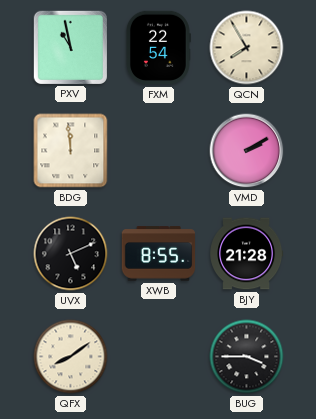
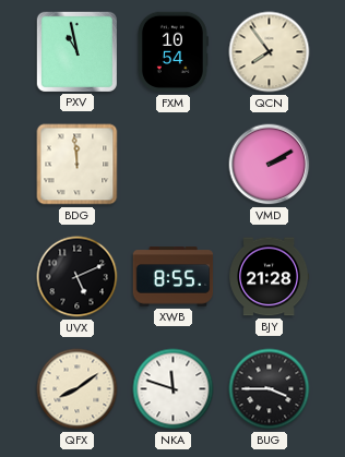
FXM: 22:54 -> 10:54 (172, 52)
QCN: 7:55 -> 7:54 (270, 52)
NKA: none -> 11:48 (174, 389)
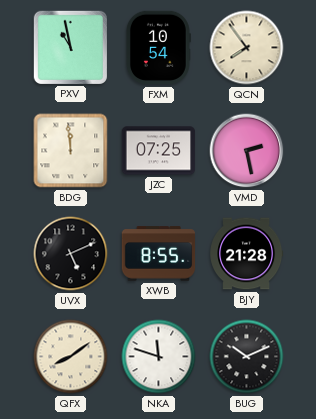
JZC: none -> 07:25 (159, 151)
VMD: 2:10 -> 2:28 (247, 151)
BUG: 3:45 -> 10:11 (247, 357)
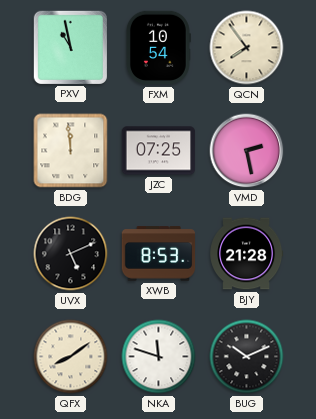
XWB: 8:55 -> 8:53 (159, 254)
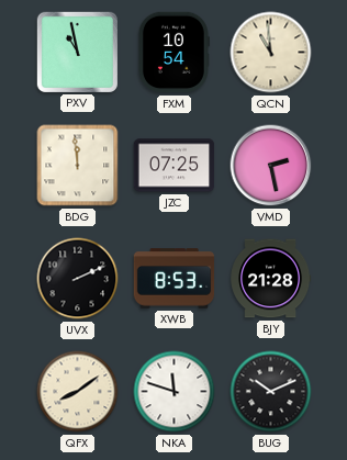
QCN: 7:54 -> 10:59 (271, 53)
UVX: 5:11 -> 2:11 (78, 279)
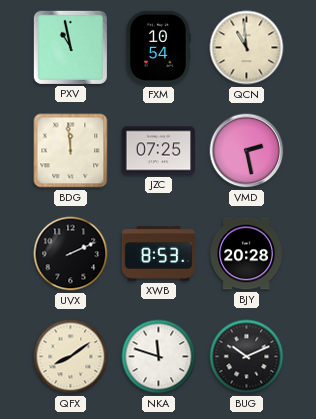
BJY: 21:28 -> 20:28 (247, 254)
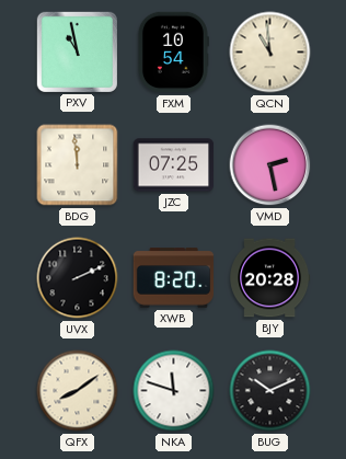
XWB: 8:53 -> 8:20 (174, 278)
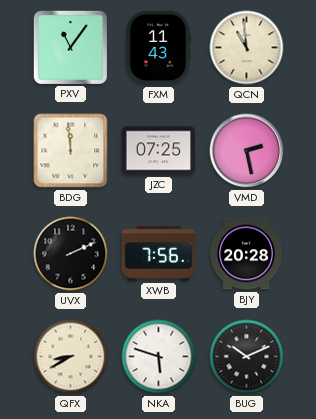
PXV: 10:58 -> 11:06 (70, 47)
FXM: 10:54 -> 11:43 (158, 48)
XWB: 8:20 -> 7:56 (159, 254)
QFX: 8:09 -> 8:40 (71, 357)
NKA: 11:48 -> 5:48 (159, 357)
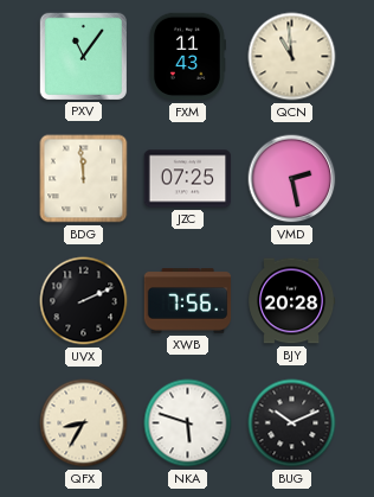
QFX: 8:40 -> 8:35 (84, 423)
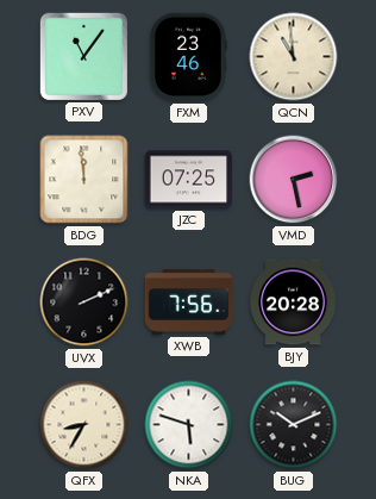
FXM: 11:43 -> 23:46 (188, 57)
